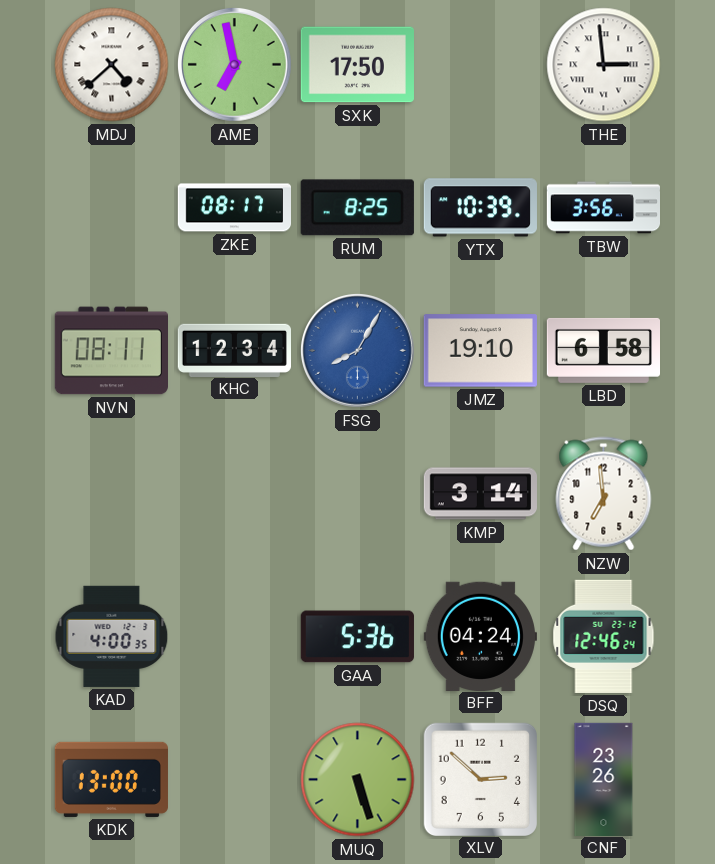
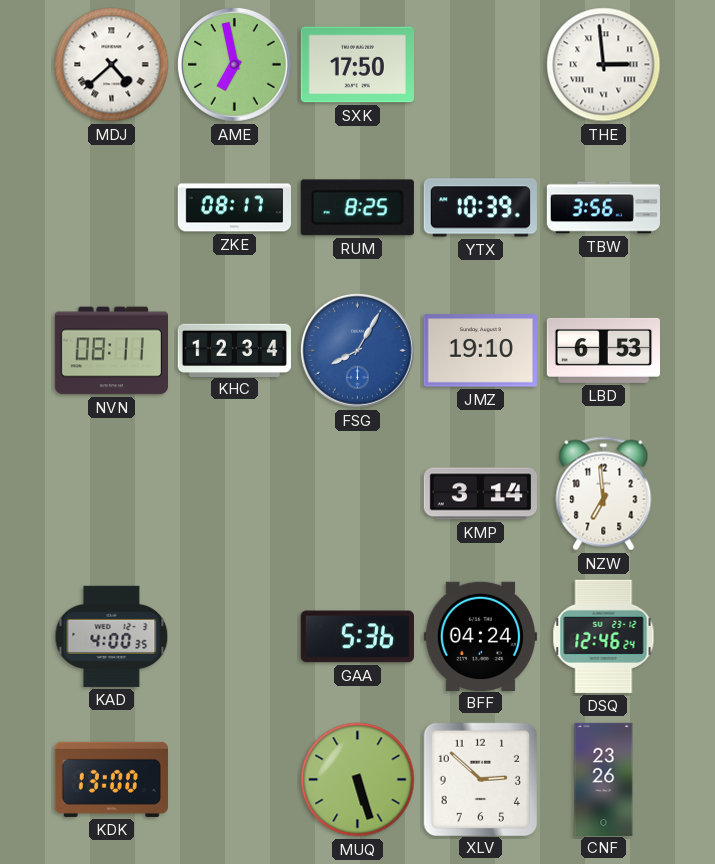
LBD: 6:58 -> 6:53 (603, 350)
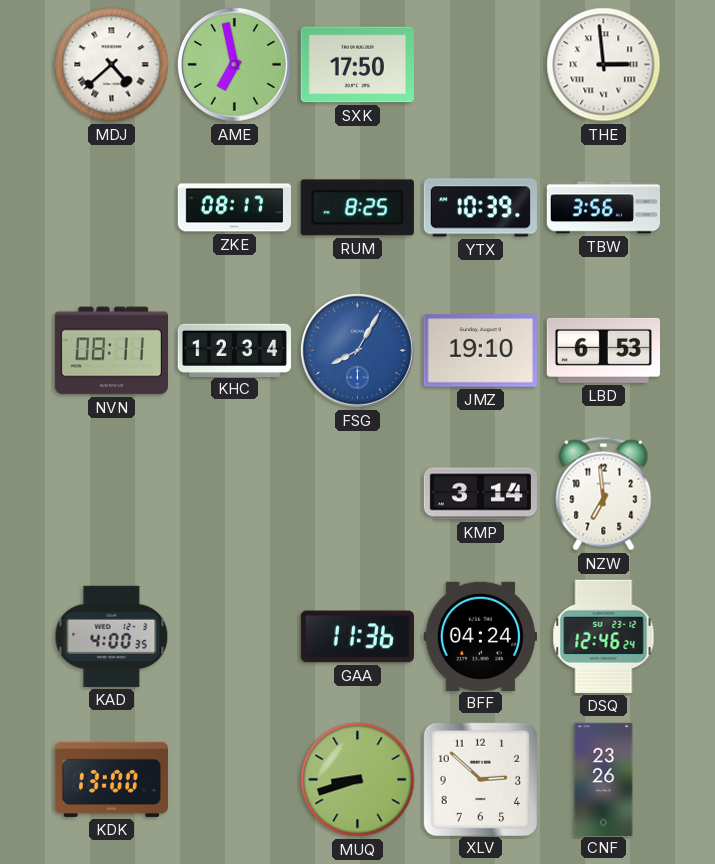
GAA: 5:36 -> 11:36 (357, 637)
MUQ: 5:27 -> 8:42 (358, 780)
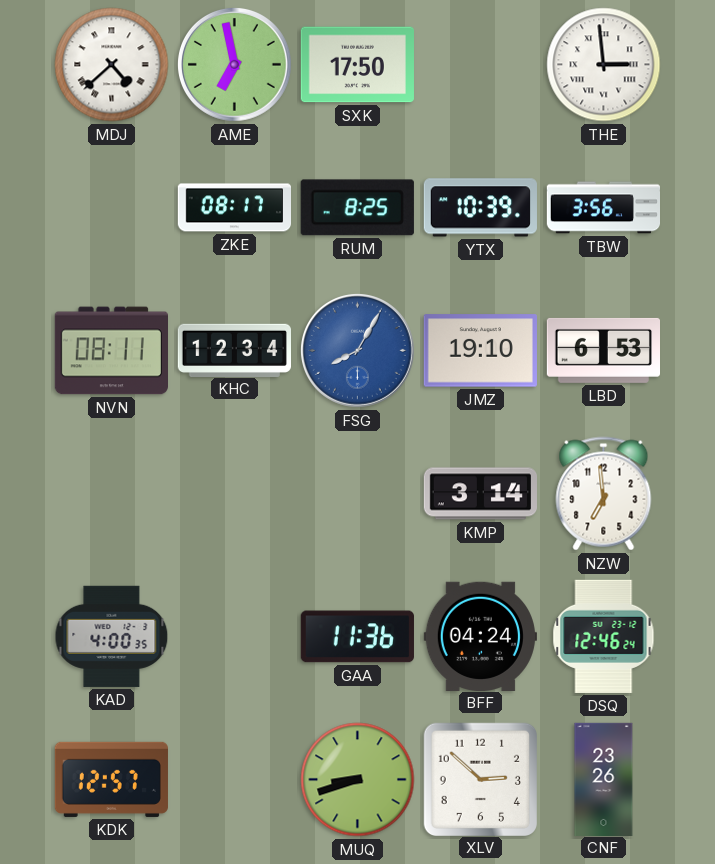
KDK: 13:00 -> 12:57 (111, 779)
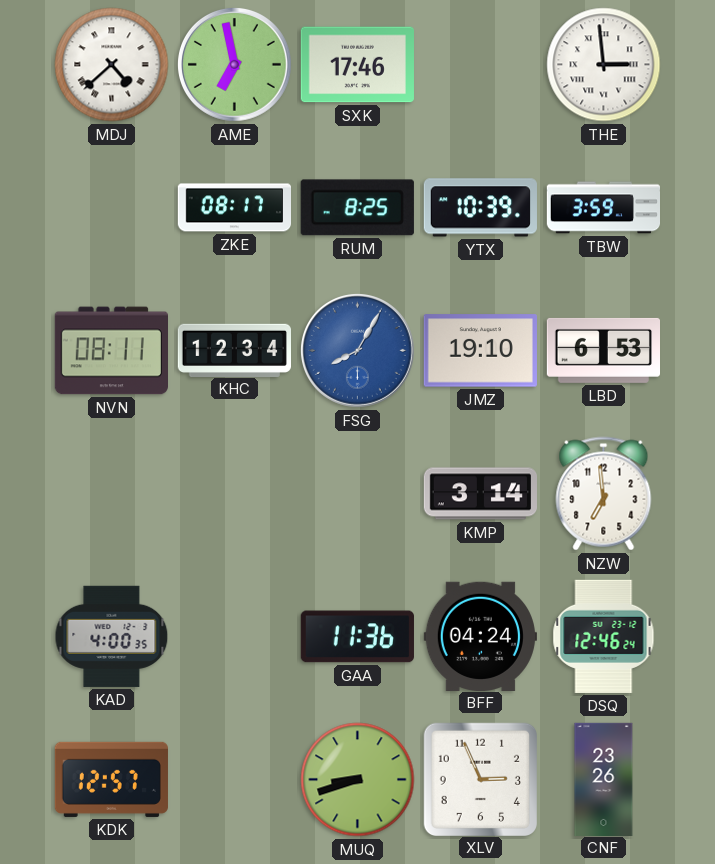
SXK: 17:50 -> 17:46 (357, 65)
TBW: 3:56 -> 3:59 (603, 208)
XLV: 2:52 -> 2:56 (480, 779)
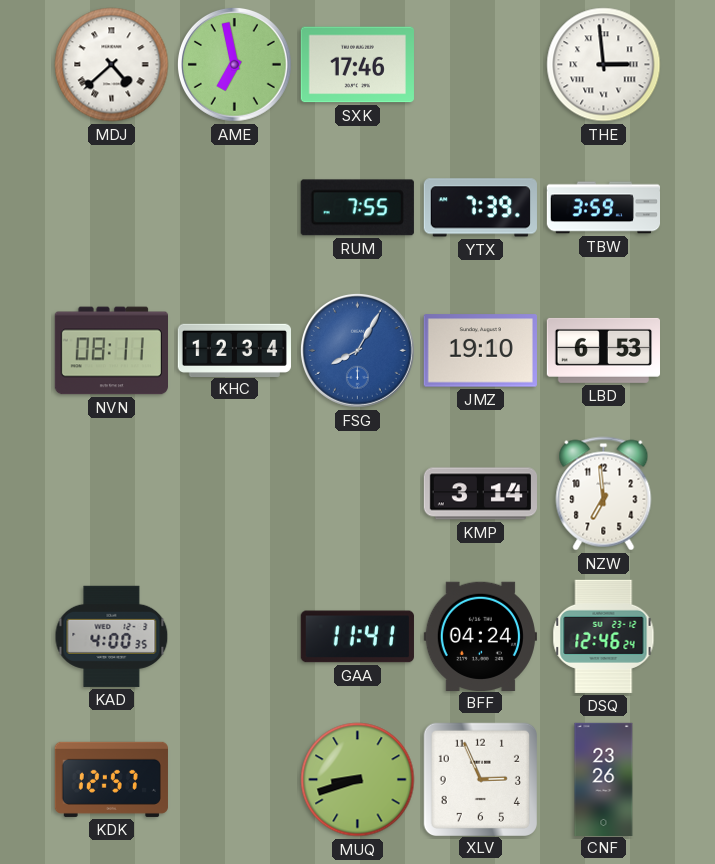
ZKE: 08:17 -> none (234, 208)
RUM: 8:25 -> 7:55 (357, 208)
YTX: 10:39 -> 7:39 (480, 208)
GAA: 11:36 -> 11:41 (357, 637)
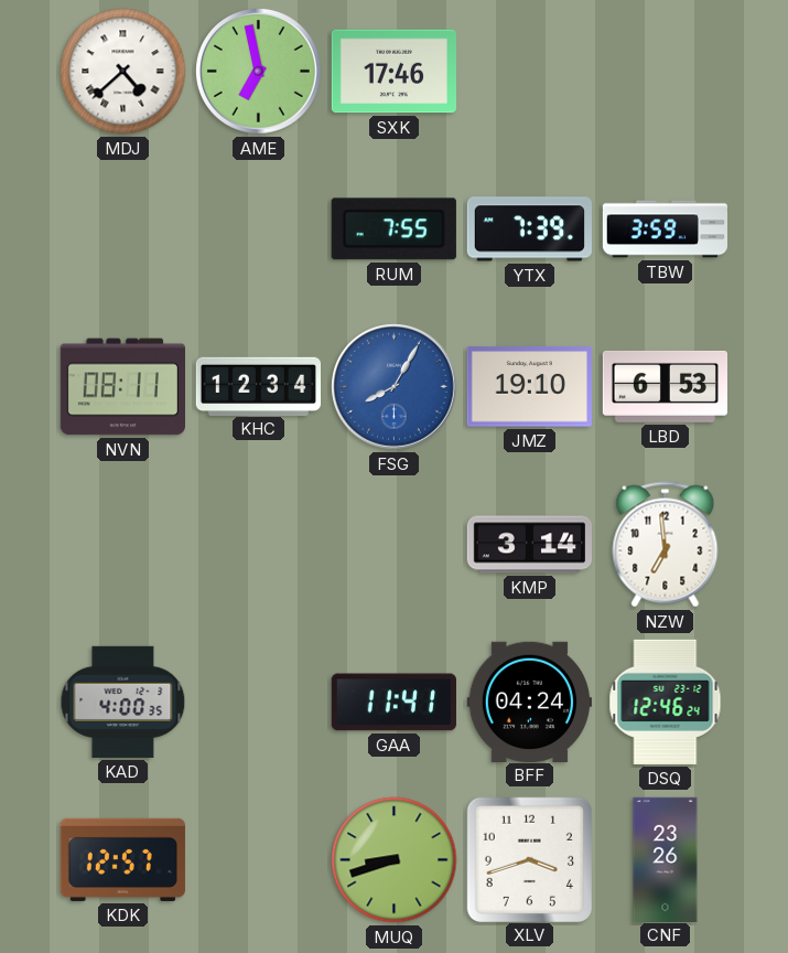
THE: 2:59 -> none (604, 65)
XLV: 2:56 -> 3:42 (529, 859)
